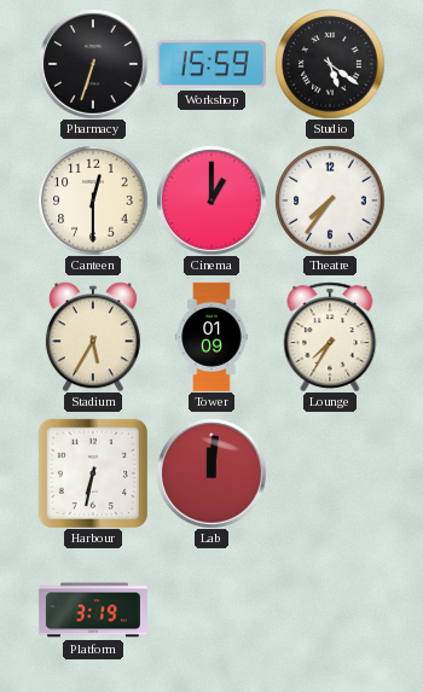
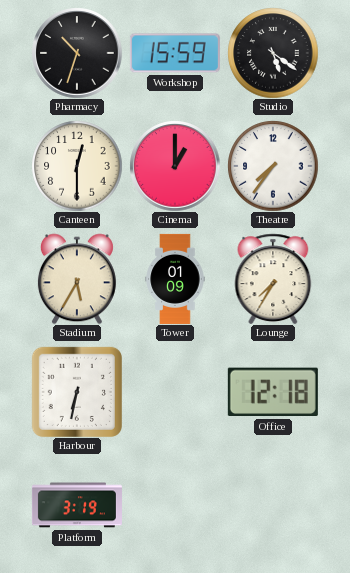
Pharmacy: 6:33 -> 10:33 (77, 53)
Lab: 12:01 -> none (211, 473)
Office: none -> 12:18 (273, 392)
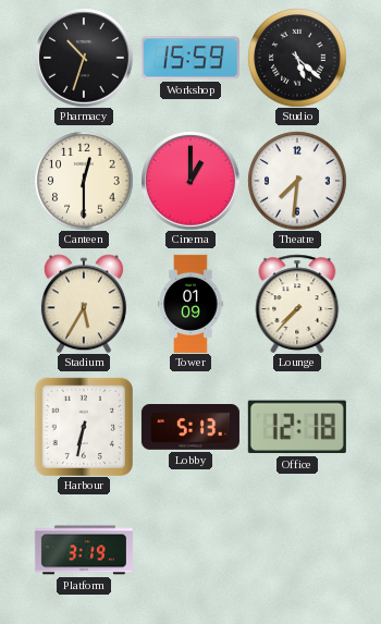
Studio: 5:21 -> 5:22 (297, 58)
Theatre: 7:36 -> 7:31 (297, 181)
Lounge: 7:35 -> 7:37 (297, 303)
Lobby: none -> 5:13 (190, 427)
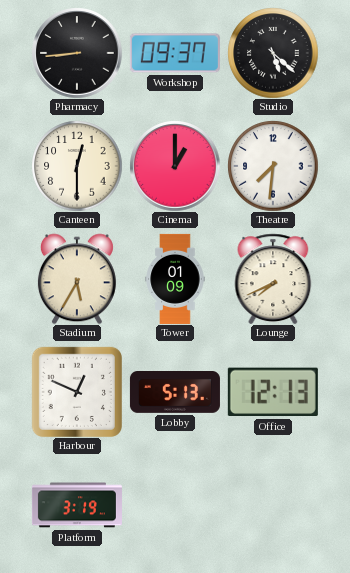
Pharmacy: 10:33 -> 8:44 (77, 53)
Workshop: 15:59 -> 09:37 (175, 53)
Lounge: 7:37 -> 7:41 (273, 278)
Harbour: 6:32 -> 12:49 (77, 392)
Office: 12:18 -> 12:13 (273, 392)
